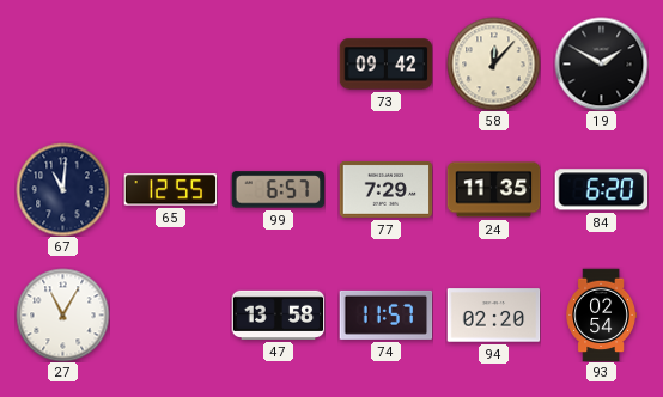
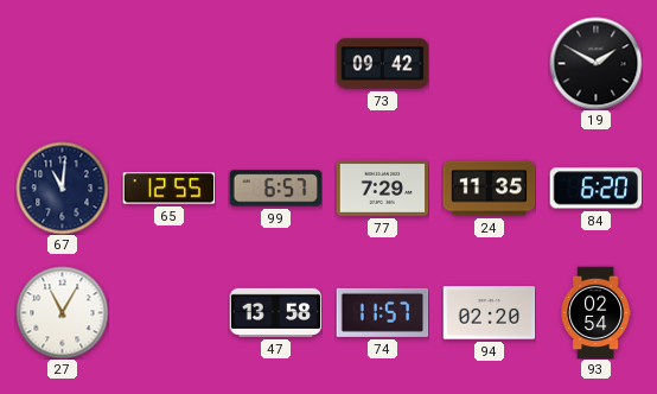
58: 12:07 -> none (493, 63)
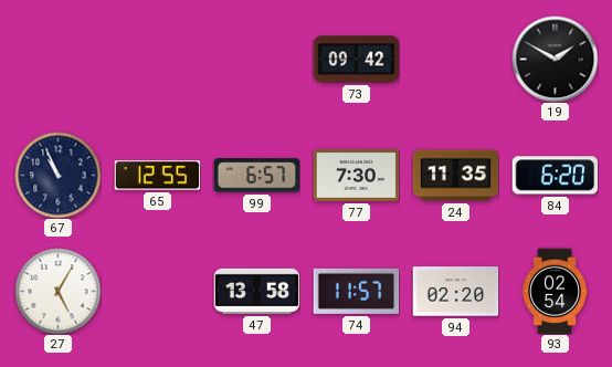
67: 11:01 -> 10:56 (57, 175)
77: 7:29 -> 7:30 (356, 175)
27: 11:05 -> 5:05 (57, 291)
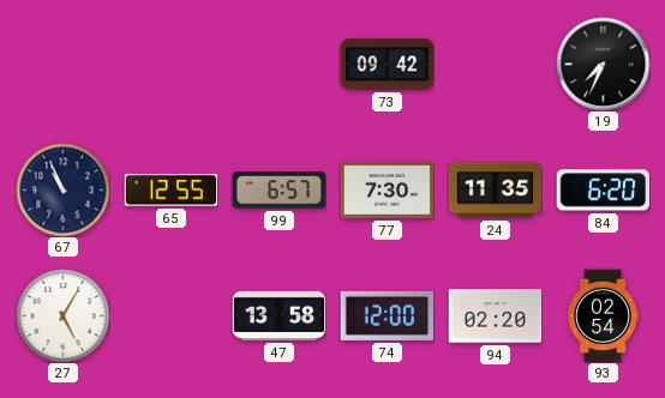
19: 1:50 -> 7:34 (603, 64)
74: 11:57 -> 12:00 (387, 315)
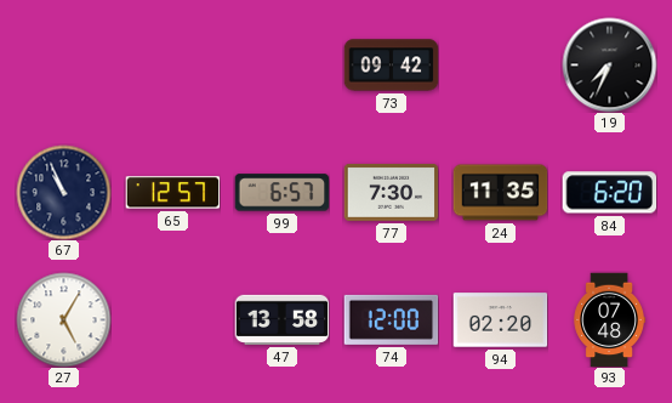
65: 12:55 -> 12:57 (172, 193)
93: 02:54 -> 07:48 (609, 319)
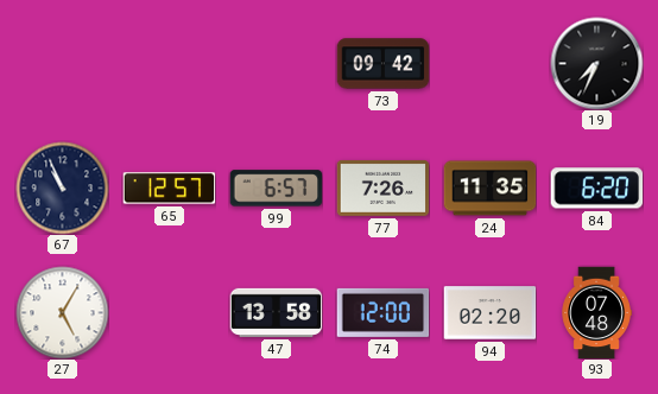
77: 7:30 -> 7:26 (382, 188)
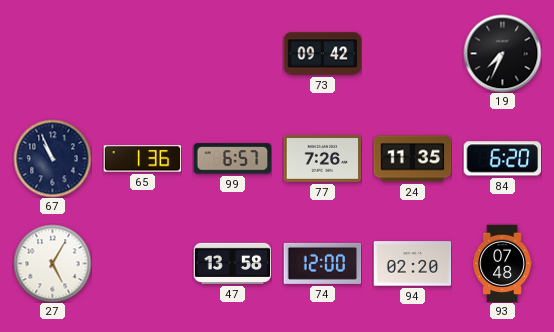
65: 12:57 -> 1:36 (142, 159)
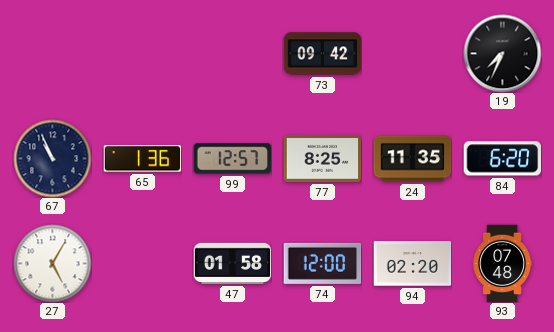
99: 6:57 -> 12:57 (232, 159)
77: 7:26 -> 8:25 (322, 158)
47: 13:58 -> 01:58 (232, 263)
